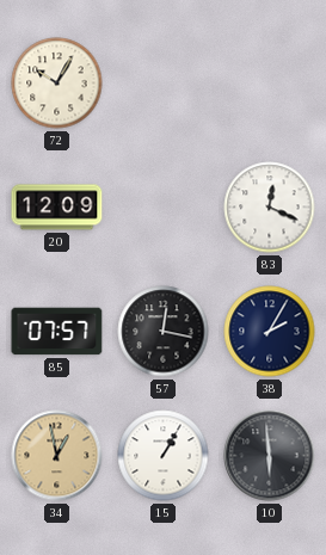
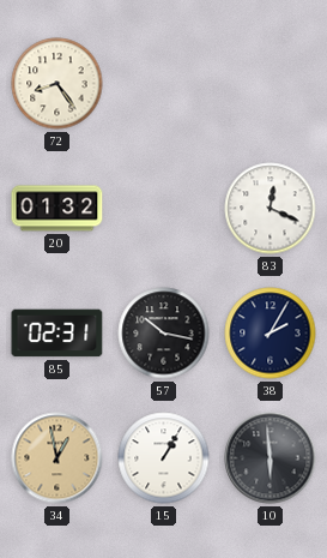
72: 10:05 -> 8:24 (57, 84)
20: 12:09 -> 01:32 (57, 209)
85: 07:57 -> 02:31 (57, 334)
57: 12:17 -> 10:17 (164, 334)
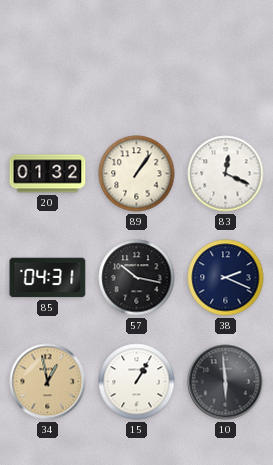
72: 8:24 -> none (57, 84)
89: none -> 1:06 (137, 174)
85: 02:31 -> 04:31 (48, 278)
38: 2:05 -> 2:19 (226, 278)
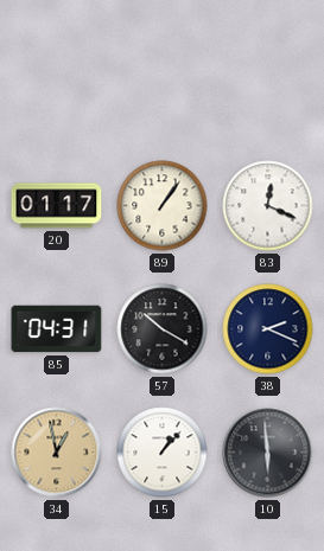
20: 01:32 -> 01:17 (57, 206)
57: 10:17 -> 10:20 (163, 329)
15: 1:05 -> 1:07 (163, 453)
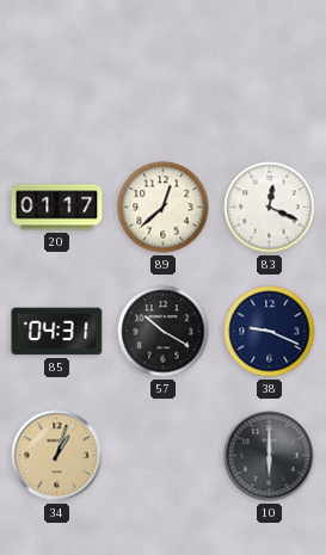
89: 1:06 -> 12:38 (164, 208)
38: 2:19 -> 9:19 (270, 332)
34: 12:58 -> 1:03 (57, 456)
15: 1:07 -> none (163, 453)
10: 5:59 -> 6:00 (270, 456)
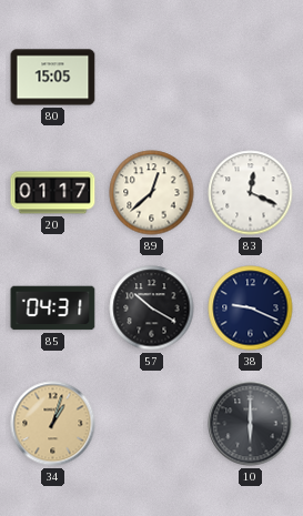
80: none -> 15:05 (53, 78)
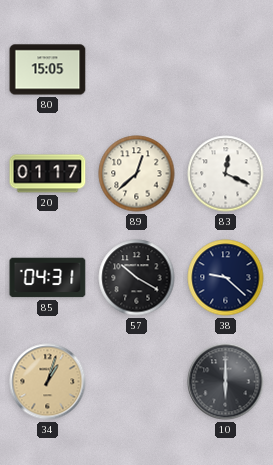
38: 9:19 -> 9:22 (226, 278)
